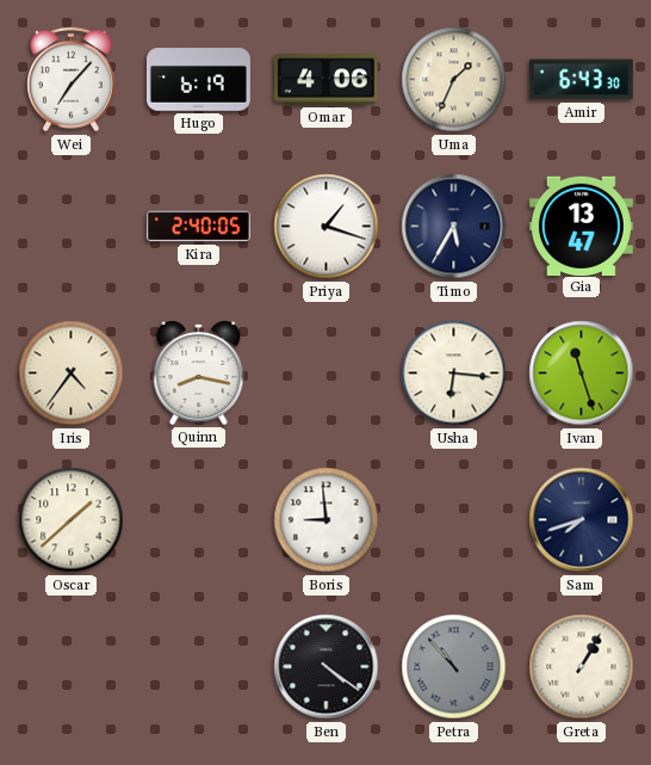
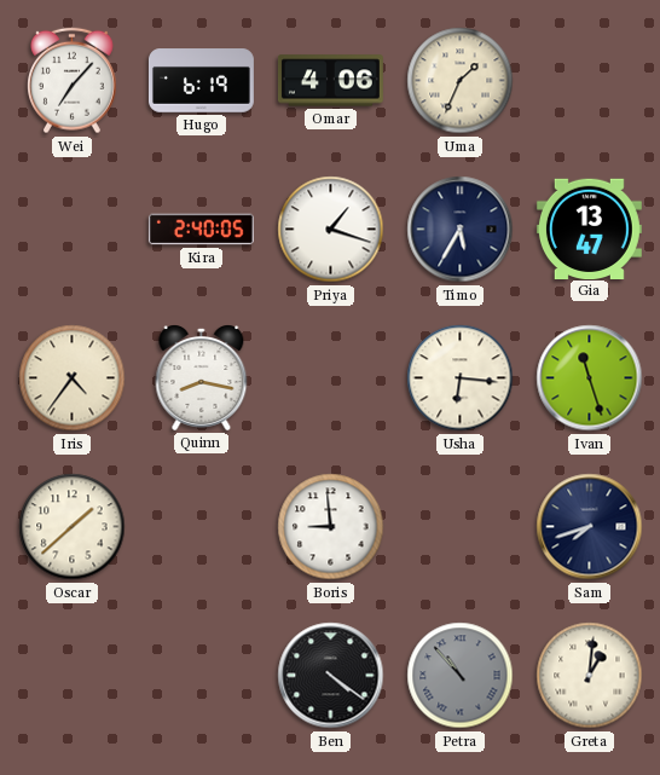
Amir: 6:43 -> none (581, 80)
Greta: 1:05 -> 1:01 (590, 676)
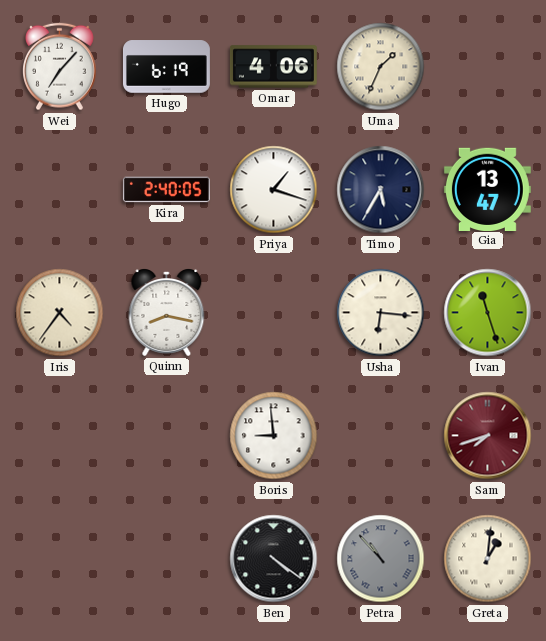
Oscar: 1:38 -> none (73, 527)
Sam dial: navy -> burgundy (488, 436)
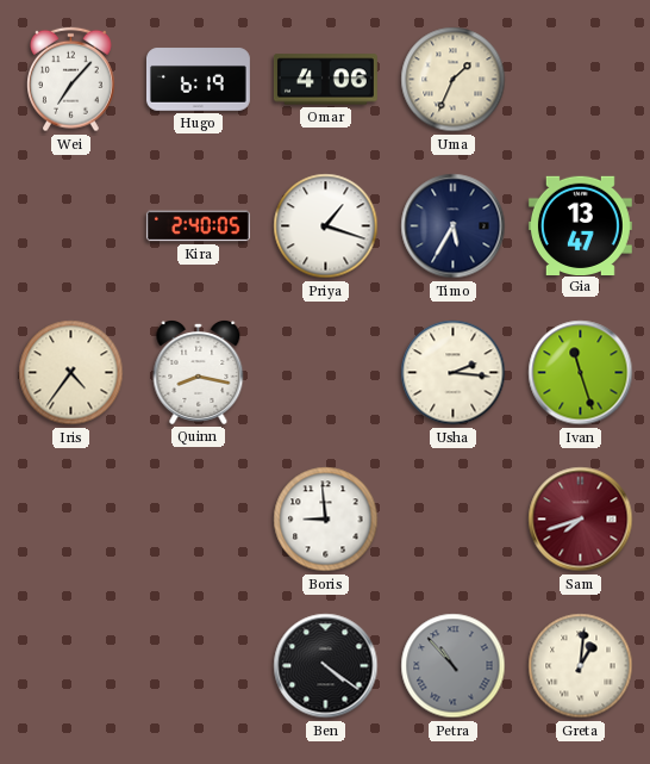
Usha: 6:16 -> 2:16 (454, 373)
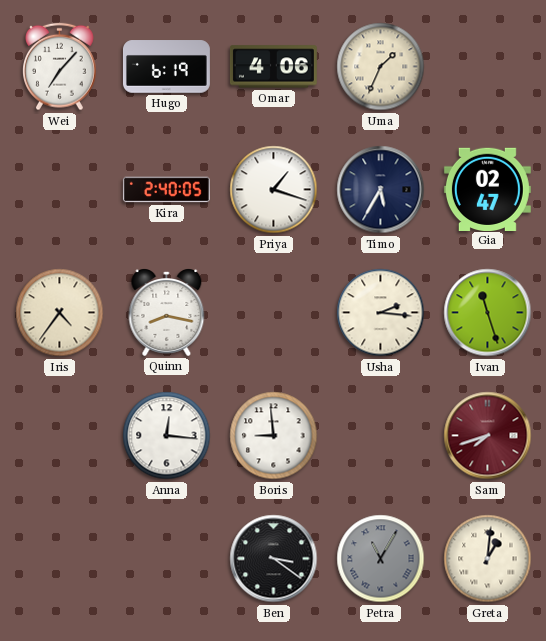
Gia: 13:47 -> 02:47 (487, 189)
Anna: none -> 12:16 (167, 436)
Ben: 4:21 -> 3:21 (274, 559)
Petra: 10:53 -> 11:05 (381, 559)
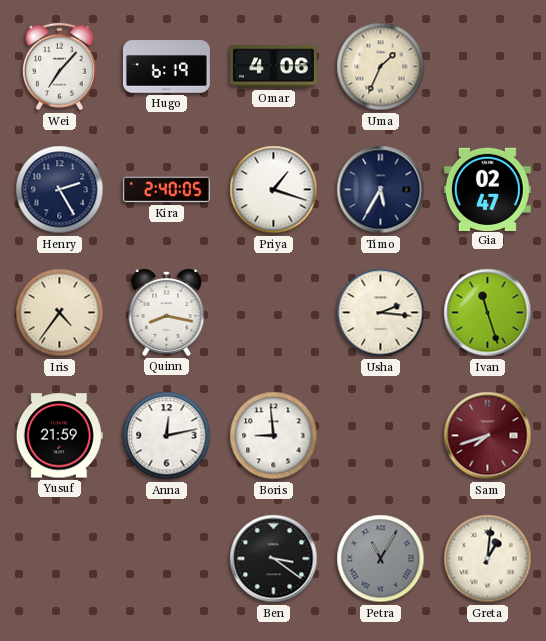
Henry: none -> 2:25 (60, 190)
Yusuf: none -> 21:59 (59, 436)
Anna: 12:16 -> 12:13 (167, 436)
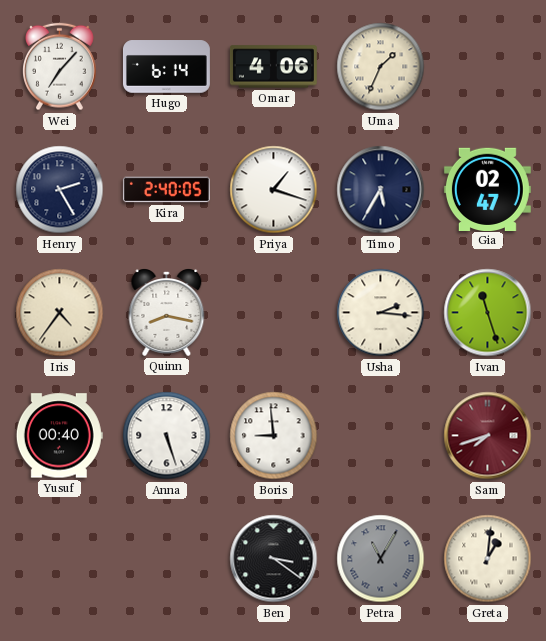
Hugo: 6:19 -> 6:14 (166, 67)
Yusuf: 21:59 -> 00:40 (59, 436)
Anna: 12:13 -> 5:27 (167, 436)
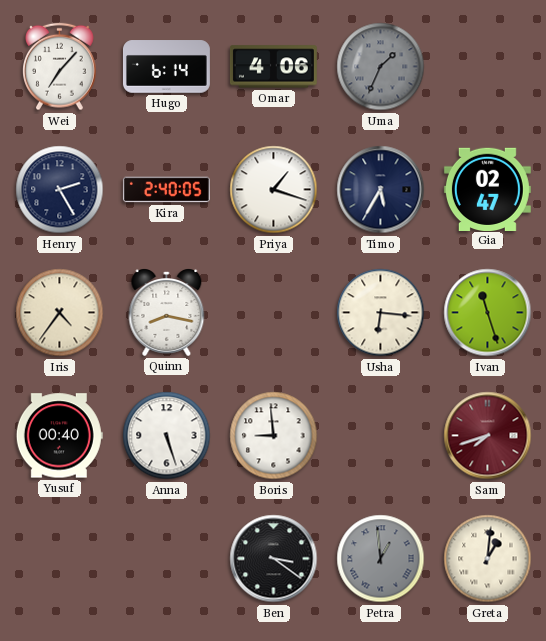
Uma dial: cream -> grey (381, 67)
Usha: 2:16 -> 6:16 (381, 313)
Petra: 11:05 -> 12:59 (381, 559)
